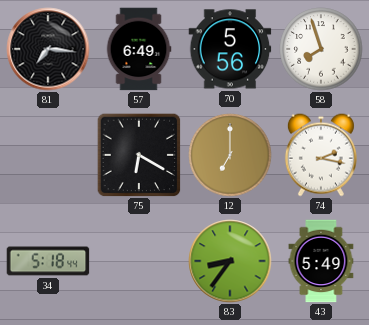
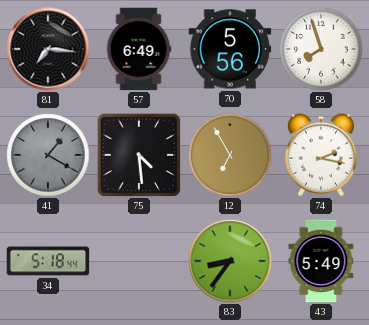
41: none -> 1:20 (48, 155)
75: 6:20 -> 4:29 (139, 155)
12: 7:00 -> 6:55 (230, 155)
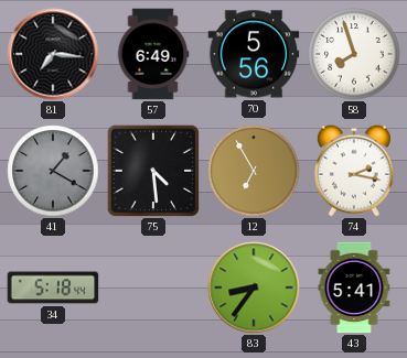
43: 5:49 -> 5:41 (354, 288)
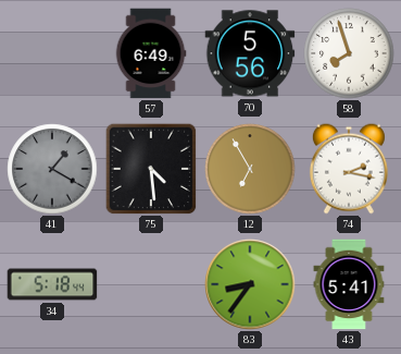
81: 7:16 -> none (53, 54)
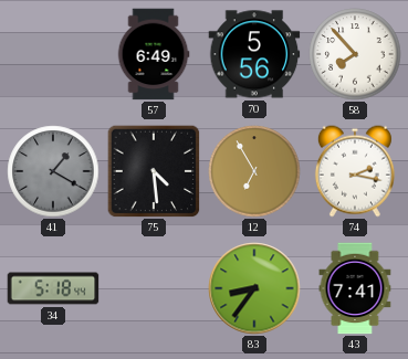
58: 7:57 -> 7:53 (355, 54)
43: 5:41 -> 7:41 (355, 288)
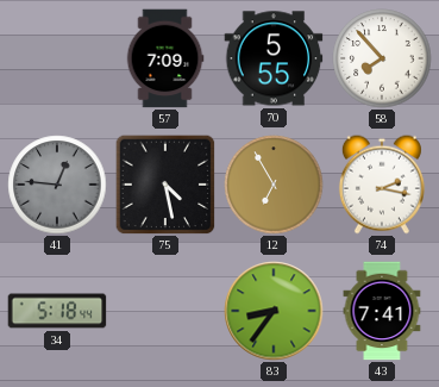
57: 6:49 -> 7:09 (165, 58)
70: 5:56 -> 5:55 (274, 58)
41: 1:20 -> 12:46 (57, 185)
75: 4:29 -> 4:28 (165, 185)
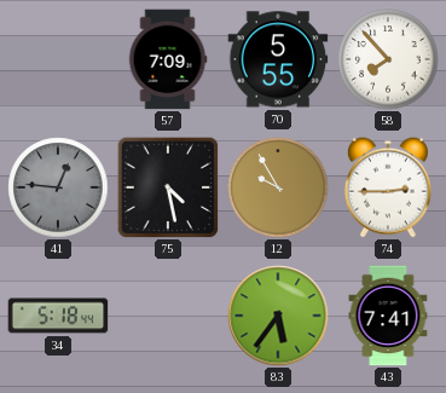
12: 6:55 -> 9:55 (278, 187)
74: 2:17 -> 2:45 (388, 187)
83: 8:36 -> 5:36 (278, 316)
